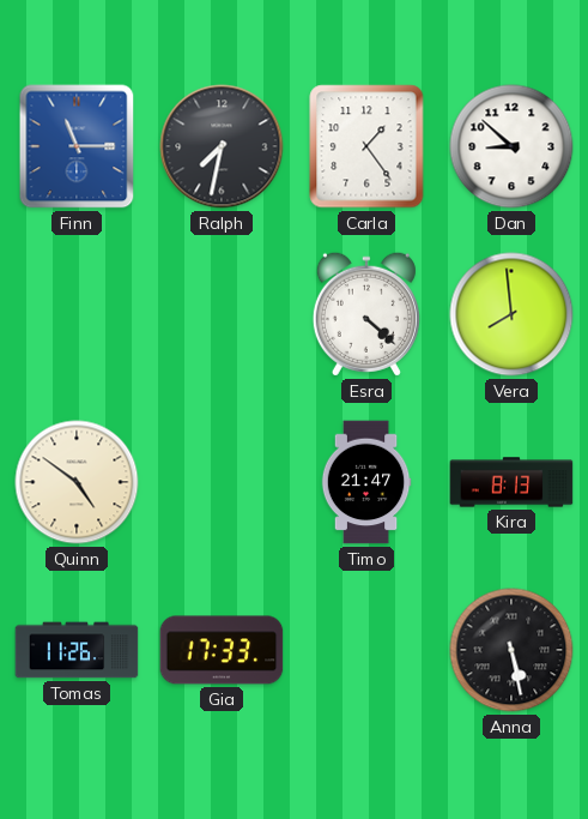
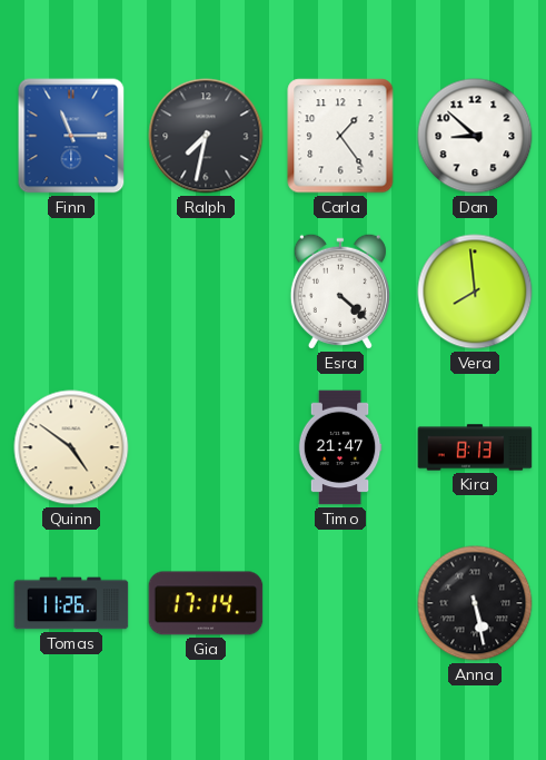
Gia: 17:33 -> 17:14 (206, 603)
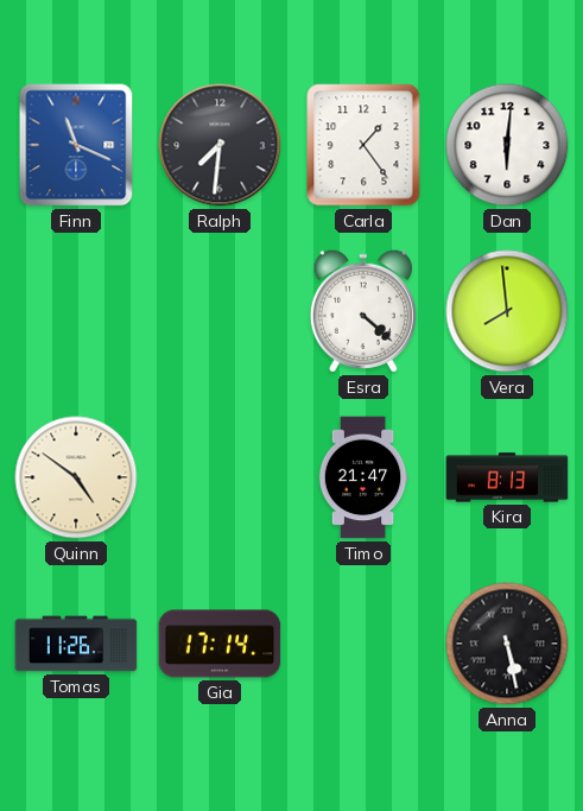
Finn: 11:15 -> 11:19 (76, 145)
Ralph: 7:32 -> 7:31 (220, 145)
Dan: 8:52 -> 6:01 (507, 145)
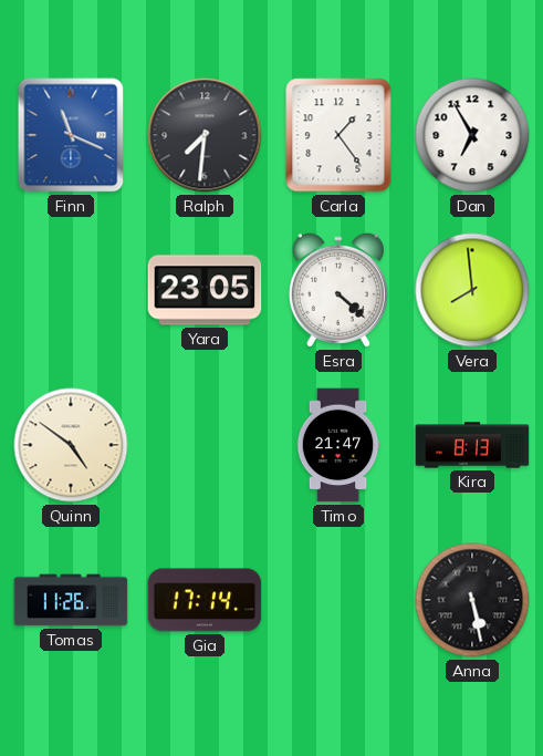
Dan: 6:01 -> 6:55 (472, 135)
Yara: none -> 23:05 (205, 290)
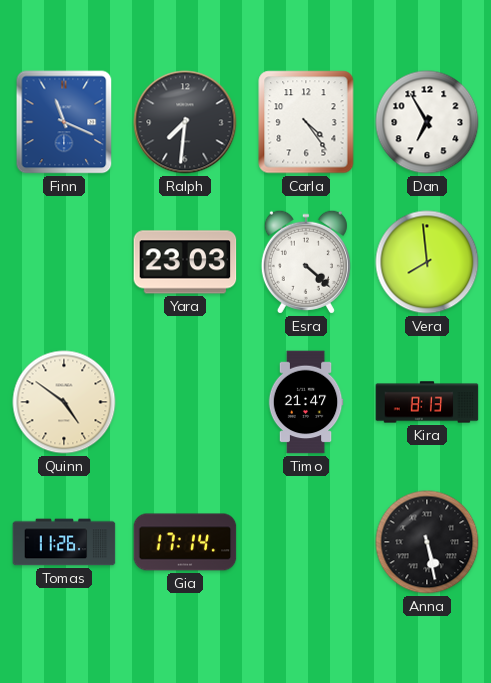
Carla: 1:24 -> 4:24 (306, 122)
Yara: 23:05 -> 23:03 (185, 262)
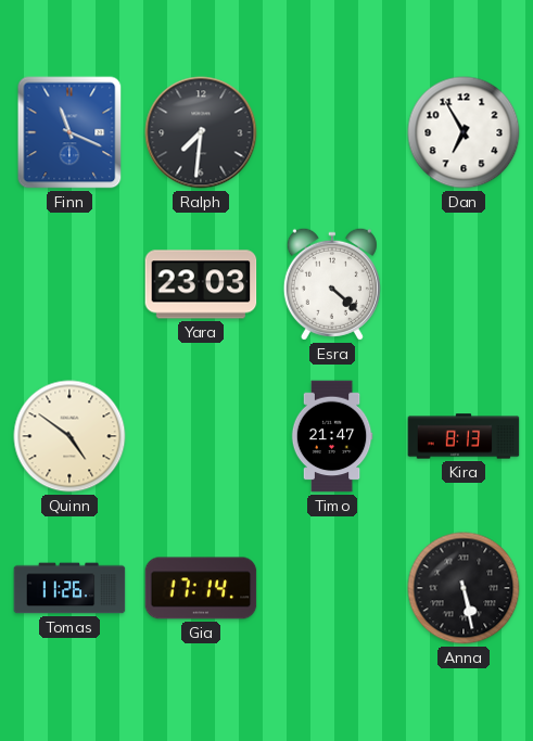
Carla: 4:24 -> none (306, 122)
Vera: 7:59 -> none (427, 262)
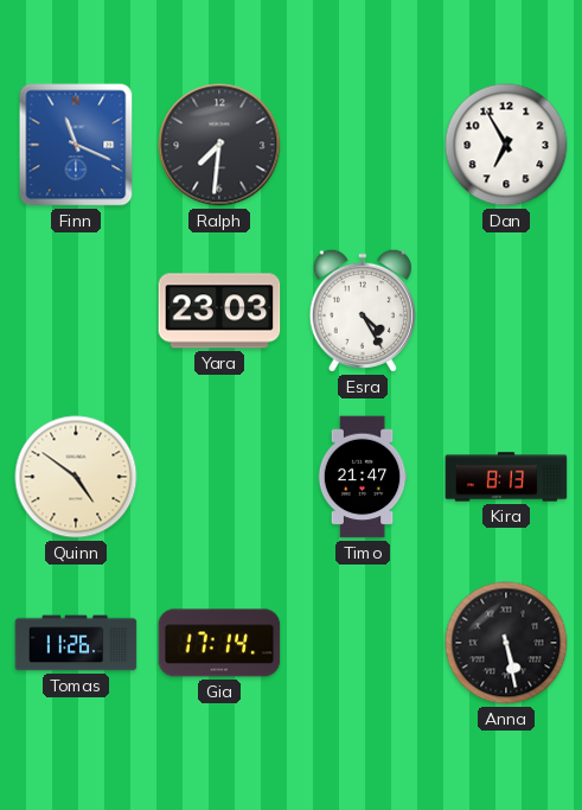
Esra: 4:22 -> 4:25 (363, 311)
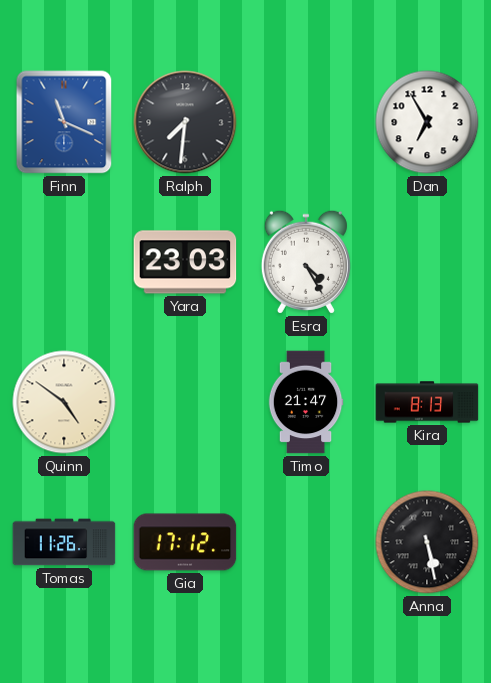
Gia: 17:14 -> 17:12 (185, 542)
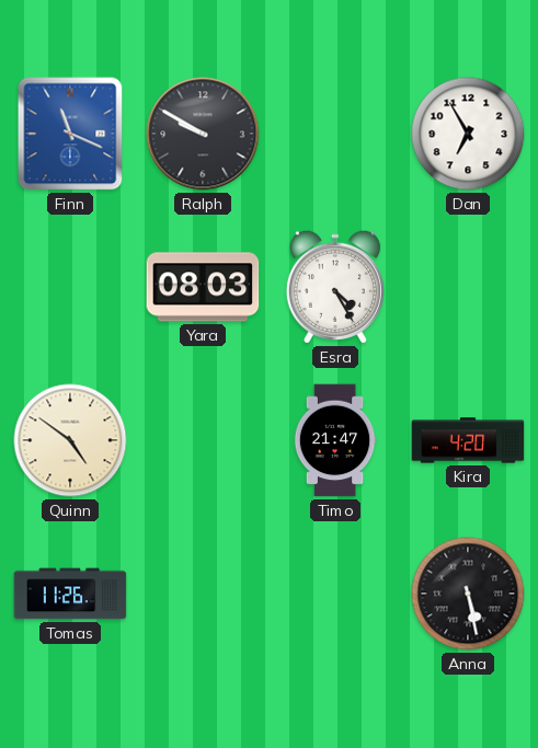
Ralph: 7:31 -> 9:50 (203, 134)
Yara: 23:03 -> 08:03 (203, 287)
Kira: 8:13 -> 4:20 (468, 440)
Gia: 17:12 -> none (185, 542)
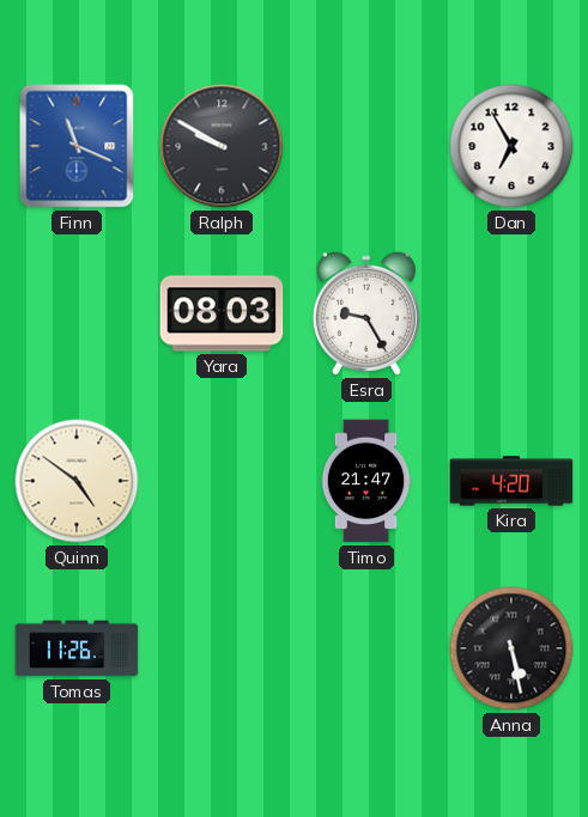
Esra: 4:25 -> 9:25 (366, 313)
